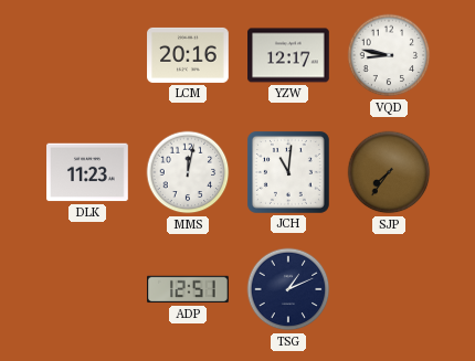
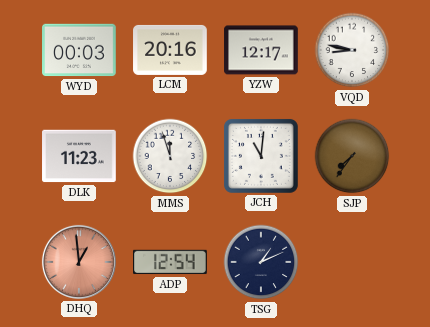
WYD: none -> 00:03 (79, 50)
MMS: 12:02 -> 11:57 (170, 156)
DHQ: none -> 12:59 (79, 262)
ADP: 12:51 -> 12:54 (170, 262)
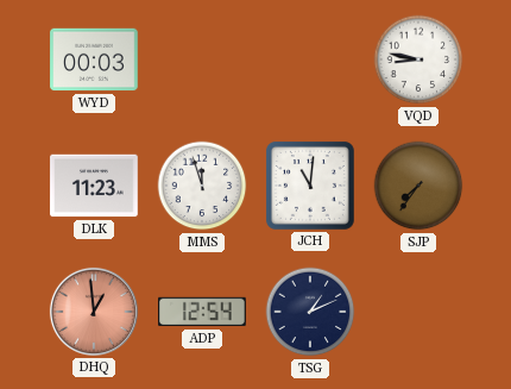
LCM: 20:16 -> none (170, 50)
YZW: 12:17 -> none (261, 50)
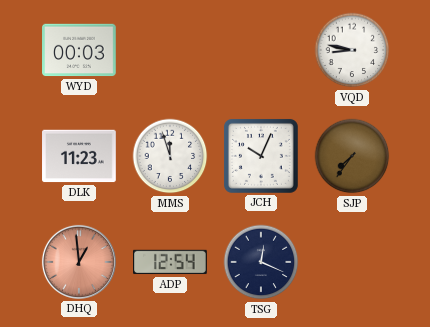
JCH: 11:01 -> 10:04 (261, 156)
TSG: 1:11 -> 12:19 (261, 262)
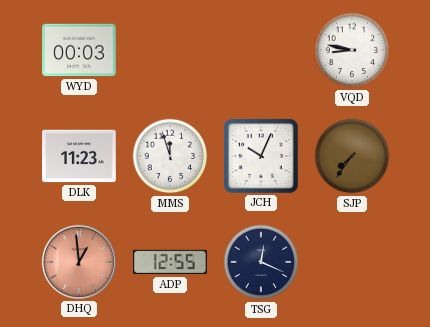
ADP: 12:54 -> 12:55 (170, 262)
